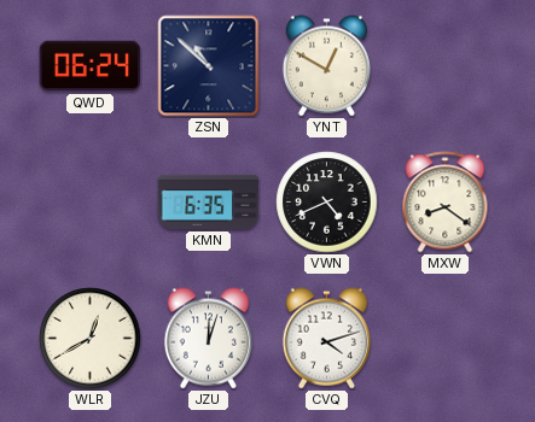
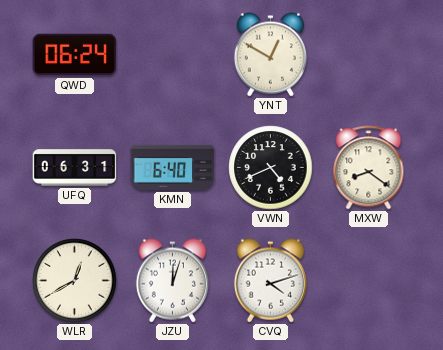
ZSN: 10:52 -> none (209, 66)
UFQ: none -> 06:31 (75, 168)
KMN: 6:35 -> 6:40 (173, 167)
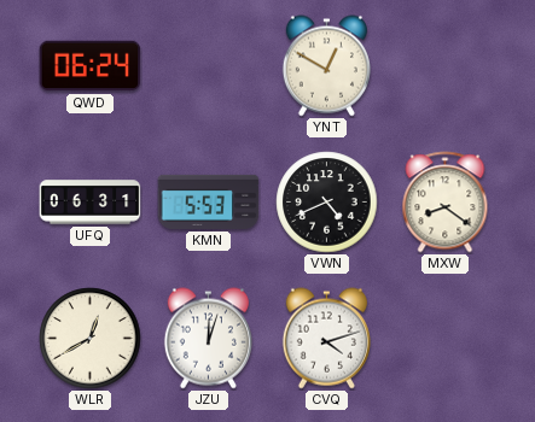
KMN: 6:40 -> 5:53 (209, 201)
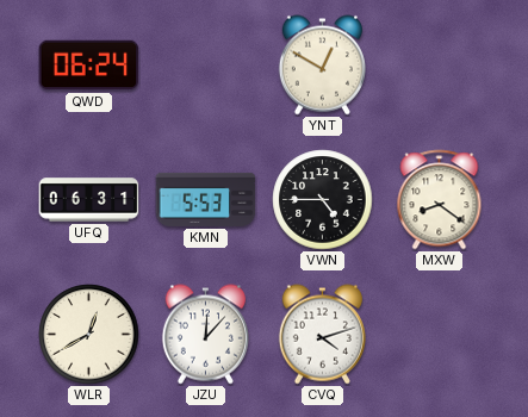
VWN: 4:41 -> 4:45 (323, 200)
JZU: 12:03 -> 12:07 (205, 335)
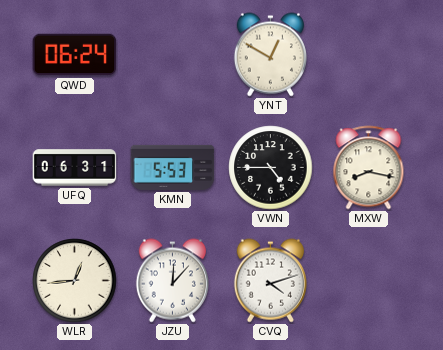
MXW: 8:21 -> 8:17 (369, 168)
WLR: 12:40 -> 12:44 (75, 281)
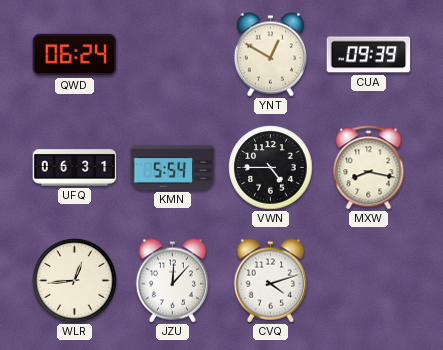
CUA: none -> 09:39 (369, 55)
KMN: 5:53 -> 5:54 (173, 167)
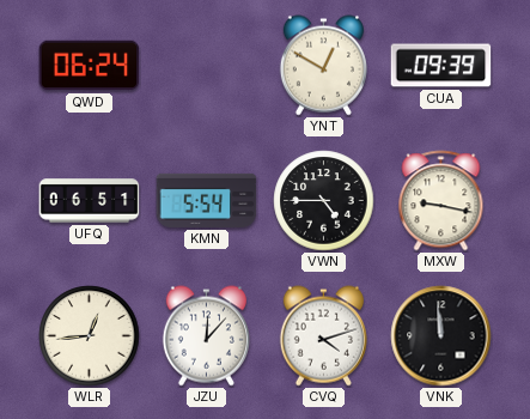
UFQ: 06:31 -> 06:51 (90, 201)
MXW: 8:17 -> 9:17 (441, 201)
VNK: none -> 11:59 (441, 336)
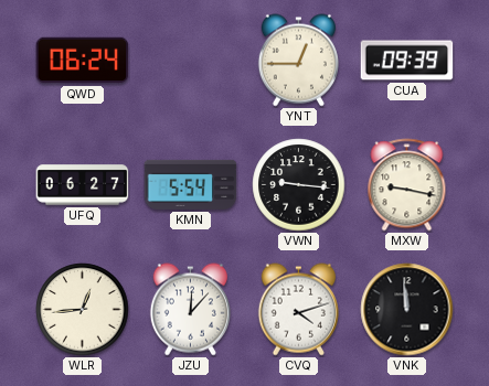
YNT: 12:50 -> 12:45 (298, 61)
UFQ: 06:51 -> 06:27 (83, 185)
VWN: 4:45 -> 9:16 (299, 185)
